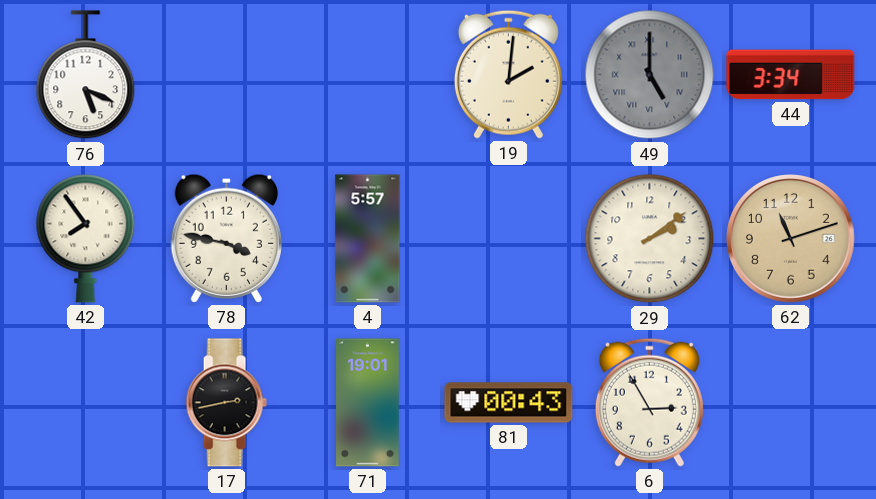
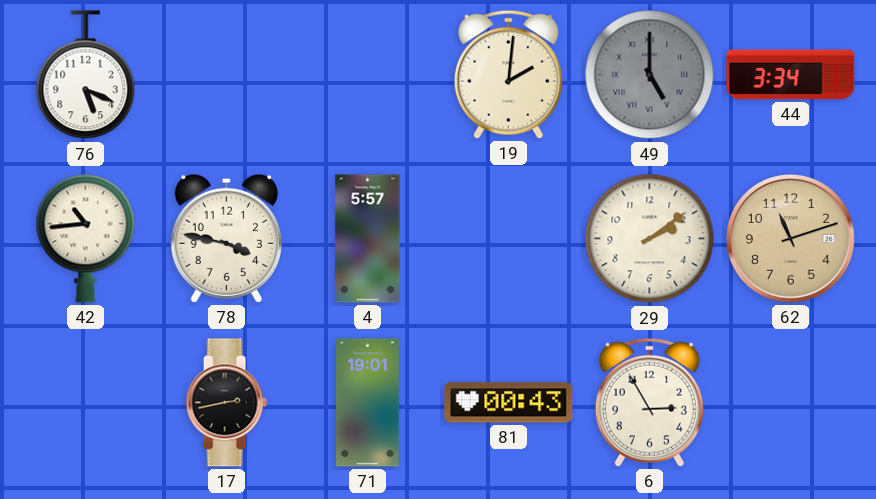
42: 7:54 -> 10:44 (86, 238)
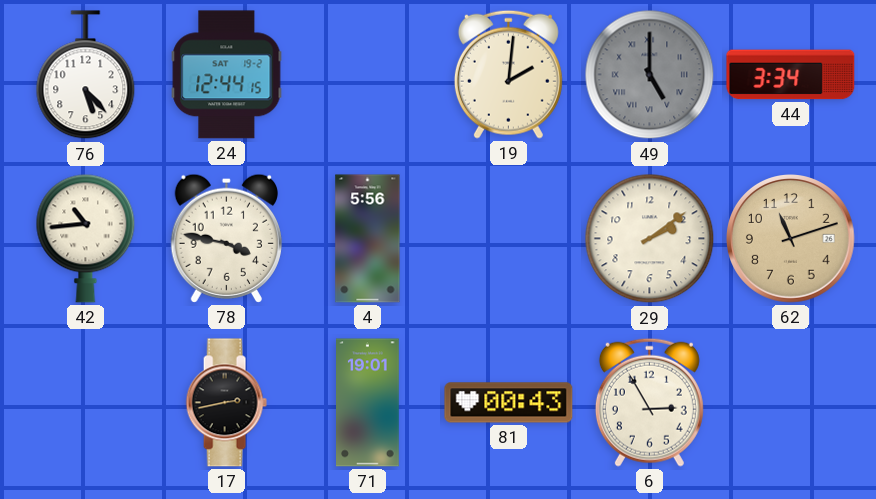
76: 5:19 -> 5:23 (86, 75)
24: none -> 12:44 (227, 75)
4: 5:57 -> 5:56 (368, 239)
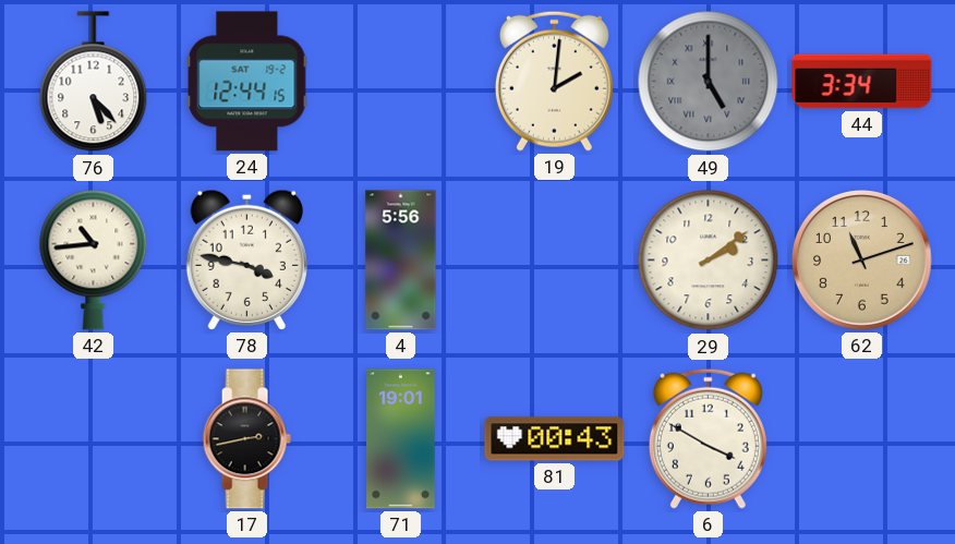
6: 2:55 -> 3:50 (708, 438)
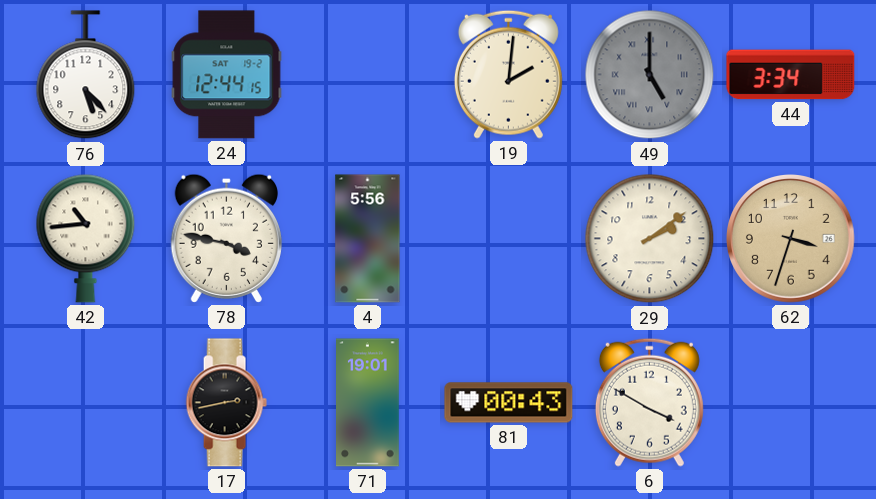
62: 11:12 -> 3:33 (791, 239)
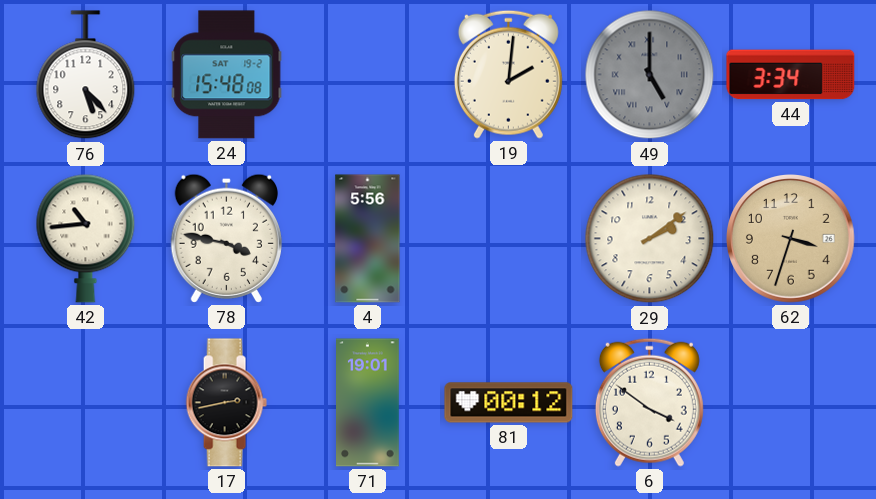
24: 12:44 -> 15:48 (227, 75)
81: 00:43 -> 00:12 (509, 403)
6: 3:50 -> 3:51 (649, 402)
